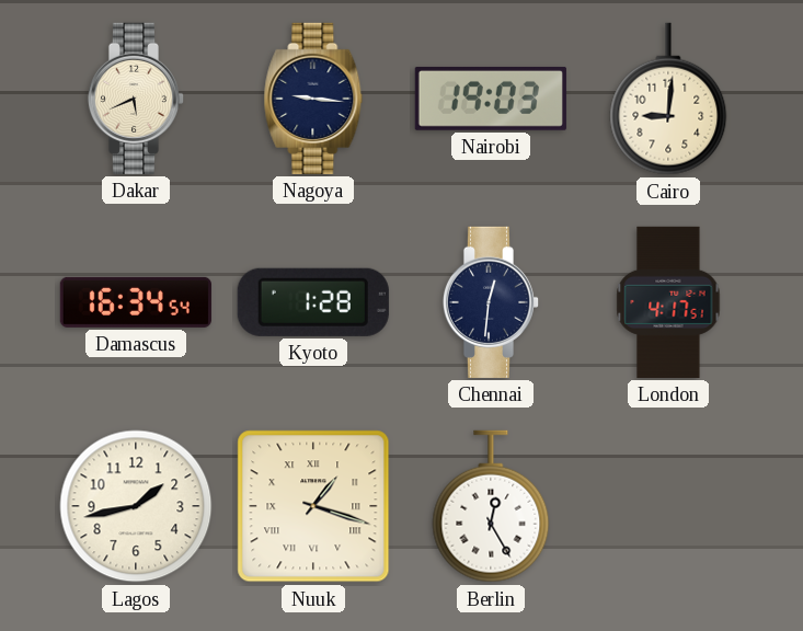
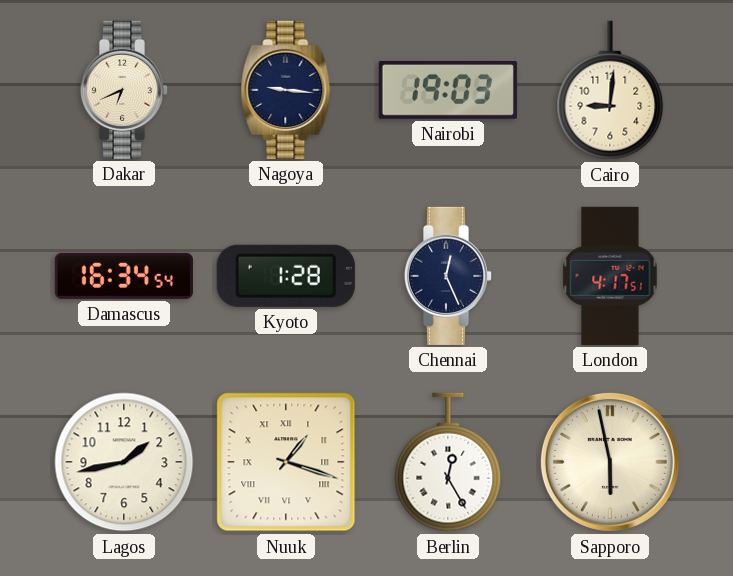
Dakar: 5:41 -> 6:41 (124, 90)
Chennai: 12:31 -> 12:26 (448, 276)
Sapporo: none -> 5:58 (610, 462)
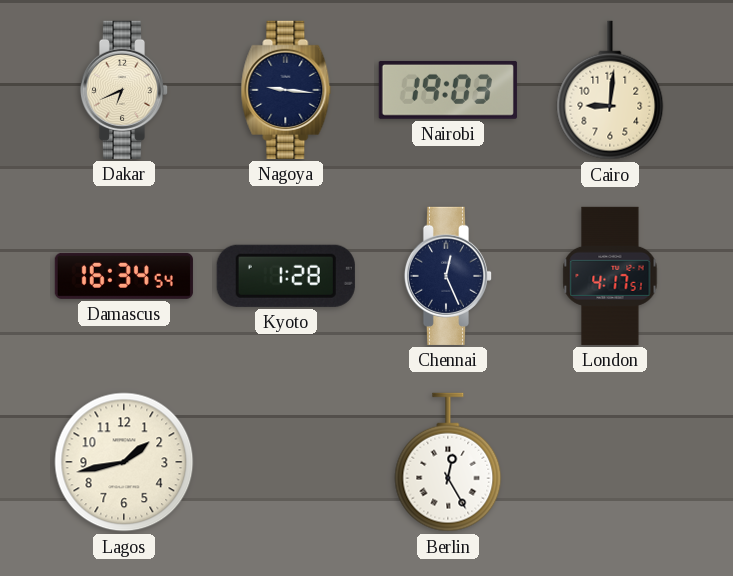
Nuuk: 1:18 -> none (286, 462)
Sapporo: 5:58 -> none (610, 462)
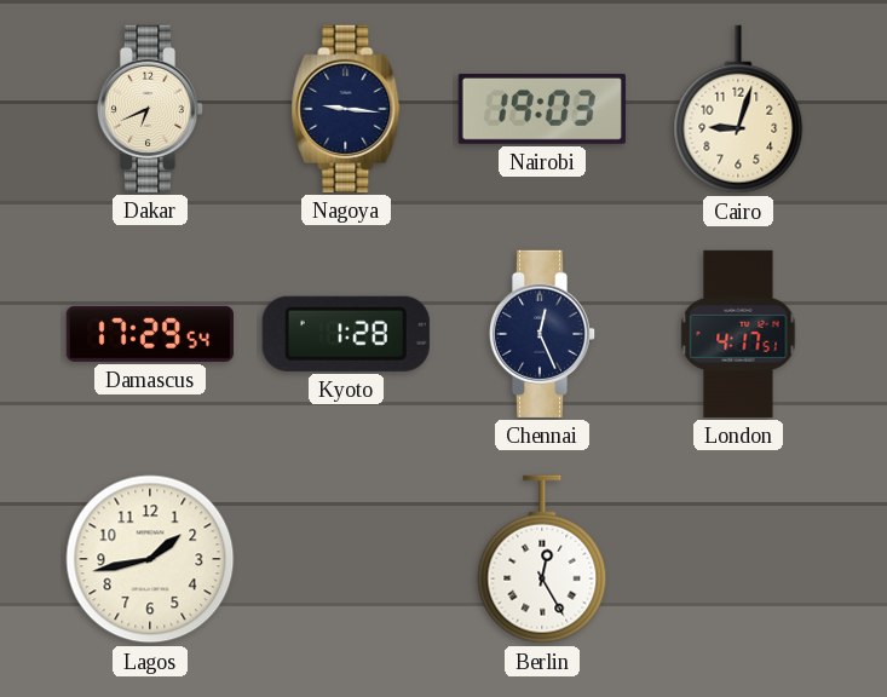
Cairo: 9:01 -> 9:03 (738, 109)
Damascus: 16:34 -> 17:29 (150, 334)
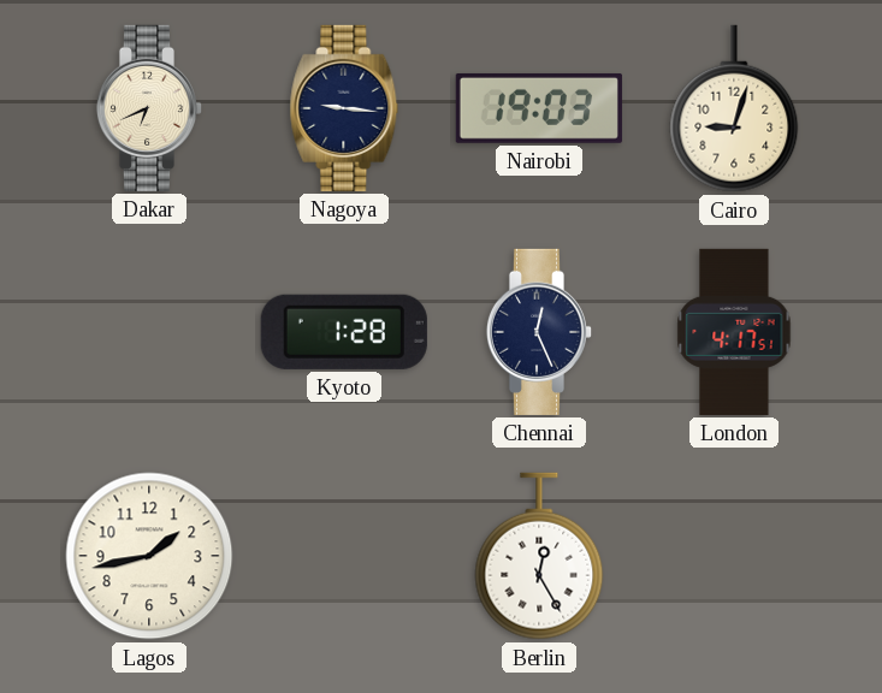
Damascus: 17:29 -> none (150, 334)
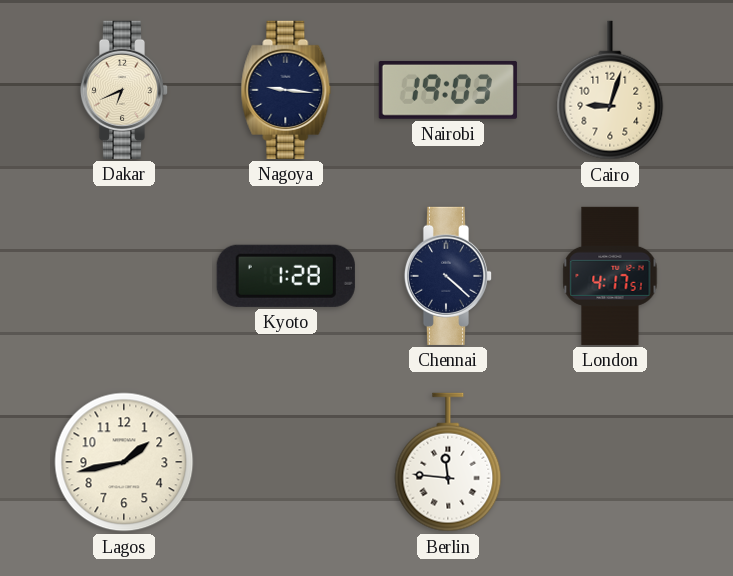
Chennai: 12:26 -> 4:22 (448, 276)
Berlin: 12:25 -> 11:46 (448, 462)
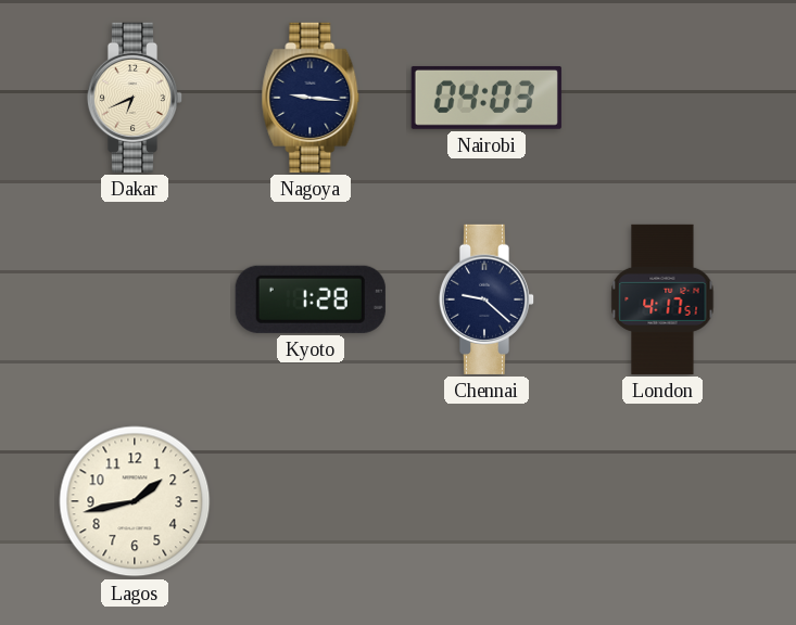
Nairobi: 19:03 -> 04:03 (487, 98)
Cairo: 9:03 -> none (610, 90)
Chennai: 4:22 -> 9:22 (487, 299)
Berlin: 11:46 -> none (448, 462)
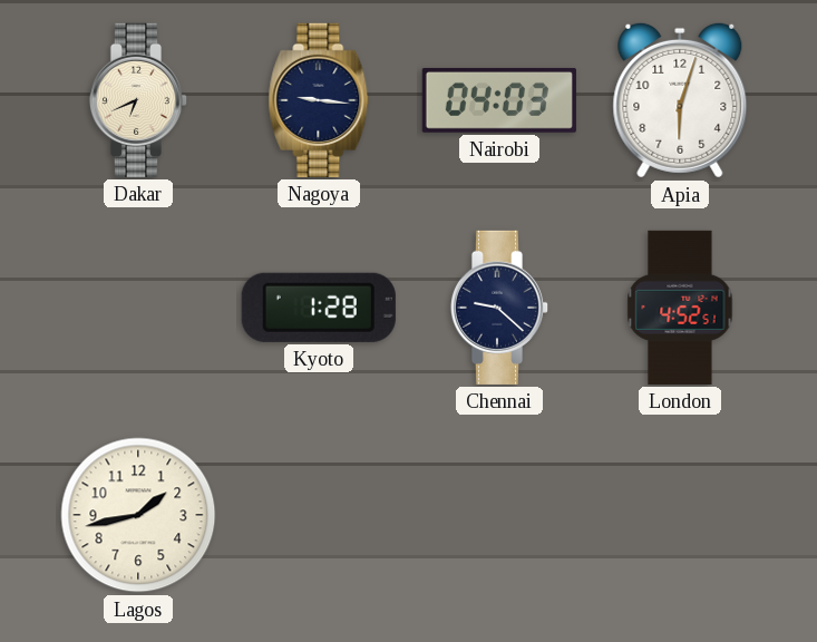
Apia: none -> 6:03 (680, 100)
London: 4:17 -> 4:52 (680, 308)
